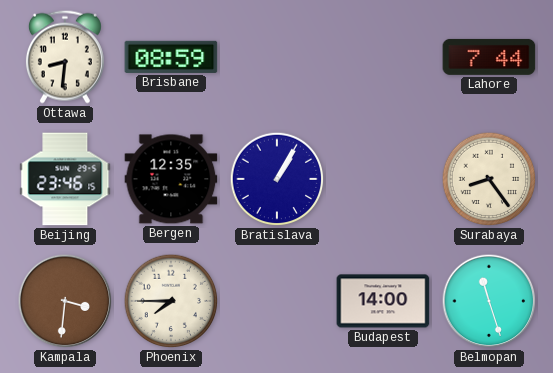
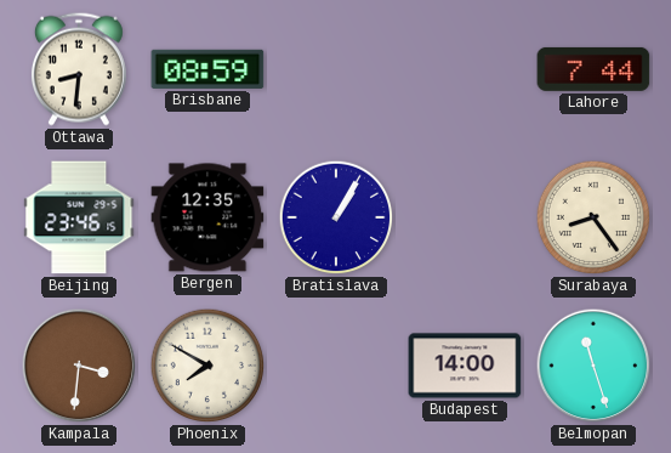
Phoenix: 7:45 -> 7:50 (207, 366)
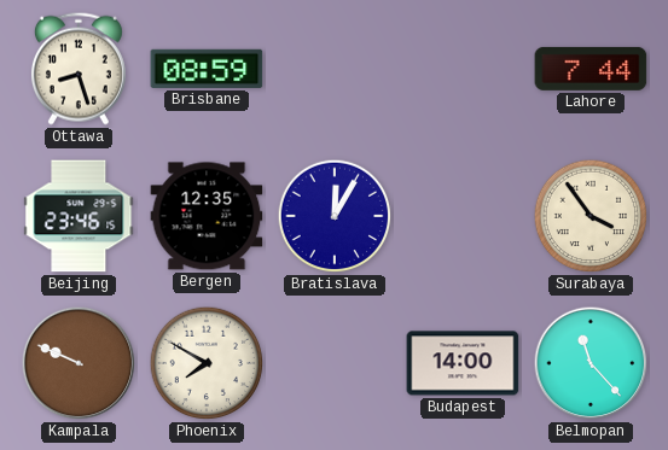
Ottawa: 8:31 -> 8:27 (79, 69)
Bratislava: 1:05 -> 12:05 (335, 216)
Surabaya: 8:24 -> 3:54 (591, 216)
Kampala: 3:31 -> 9:49 (79, 363)
Belmopan: 11:27 -> 11:23 (591, 363)
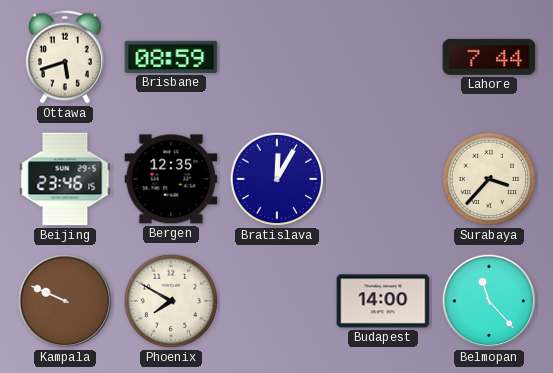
Ottawa: 8:27 -> 5:42 (65, 57)
Surabaya: 3:54 -> 3:37 (489, 179)
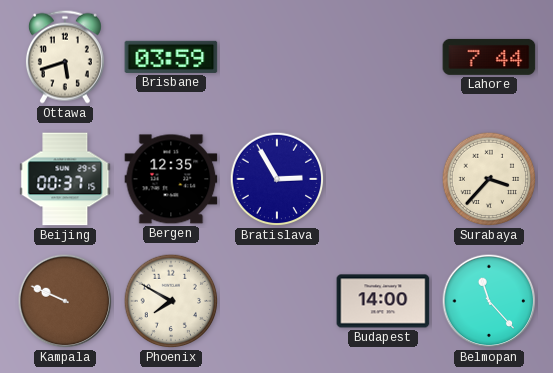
Brisbane: 08:59 -> 03:59 (171, 57)
Beijing: 23:46 -> 00:37 (65, 179)
Bratislava: 12:05 -> 2:55 (277, 179)
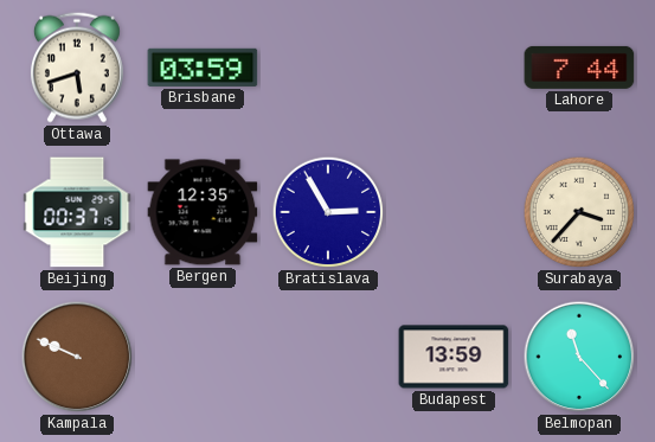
Phoenix: 7:50 -> none (171, 301)
Budapest: 14:00 -> 13:59 (454, 357)
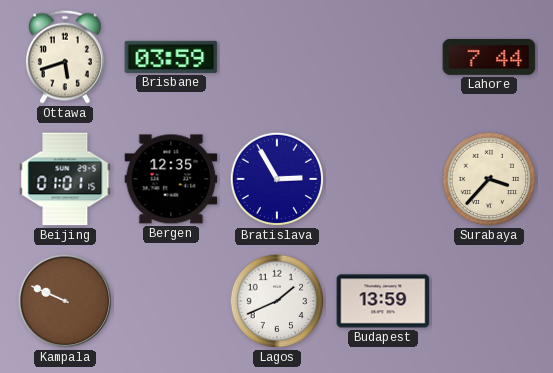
Beijing: 00:37 -> 01:01 (65, 179)
Lagos: none -> 1:41 (277, 301)
Belmopan: 11:23 -> none (579, 357)
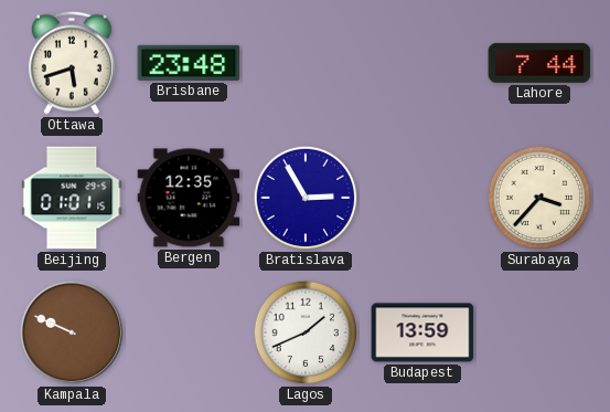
Brisbane: 03:59 -> 23:48 (189, 63)
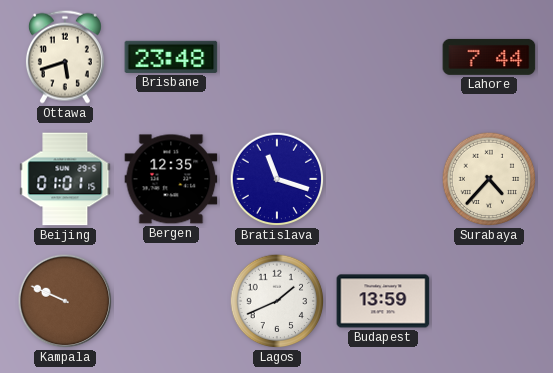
Bratislava: 2:55 -> 11:18 (277, 179)
Surabaya: 3:37 -> 4:37 (489, 179)
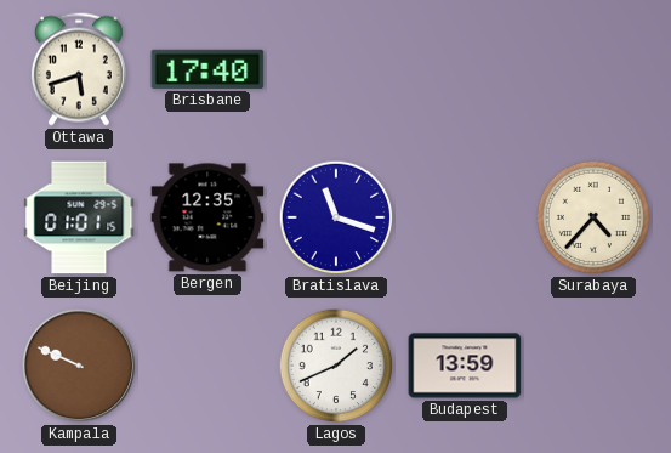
Brisbane: 23:48 -> 17:40 (207, 69)
Lahore: 7:44 -> none (489, 57)
